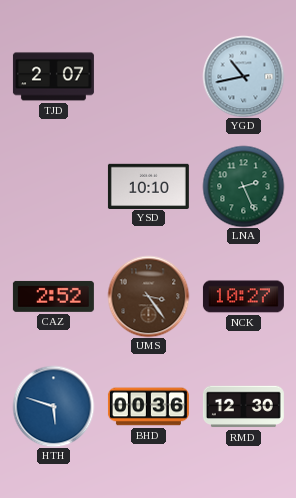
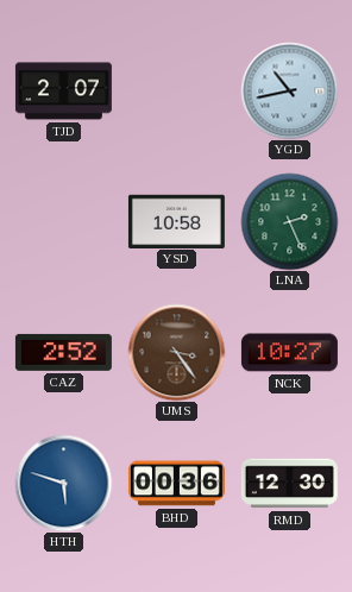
YSD: 10:10 -> 10:58 (176, 221)
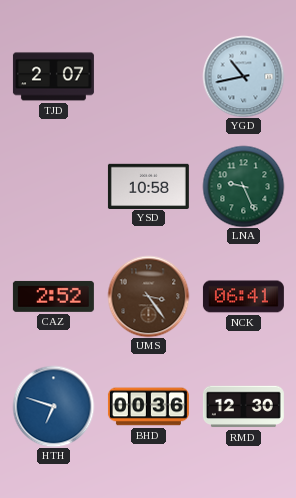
LNA: 2:26 -> 9:26 (243, 186)
NCK: 10:27 -> 06:41 (243, 297)
HTH: 5:48 -> 6:48 (53, 406)
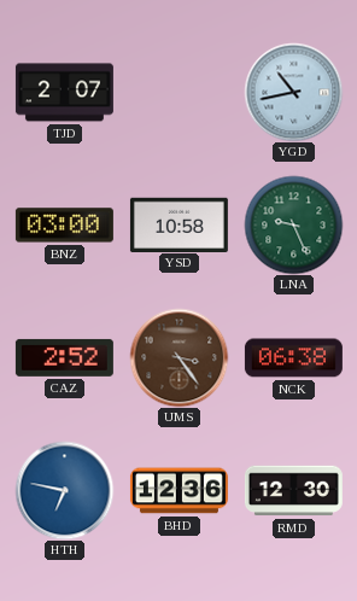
BNZ: none -> 03:00 (64, 226)
NCK: 06:41 -> 06:38 (293, 358)
HTH: 6:48 -> 6:47 (64, 490)
BHD: 00:36 -> 12:36 (178, 491)
